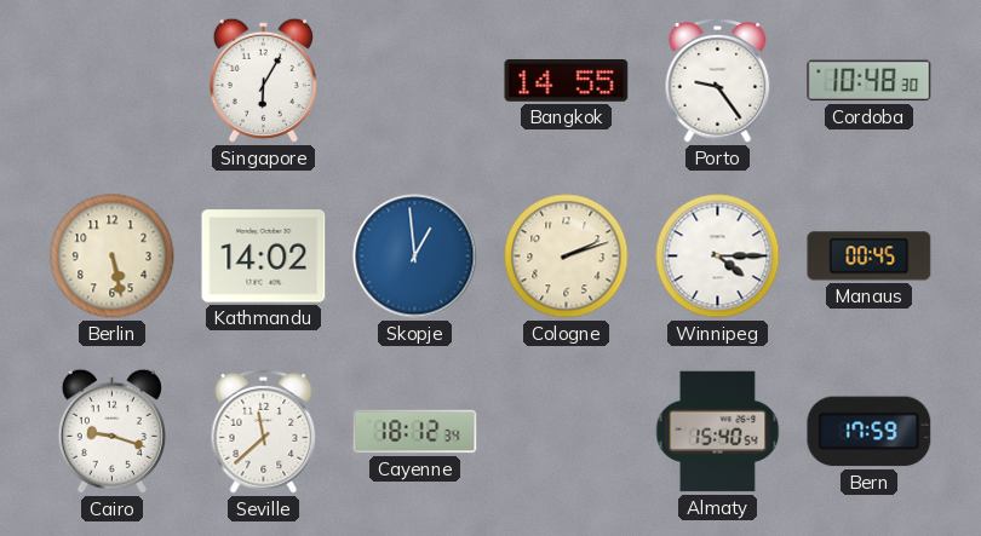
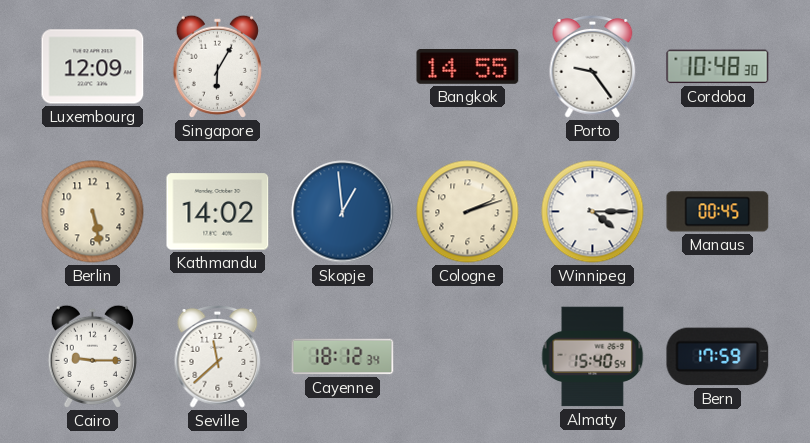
Luxembourg: none -> 12:09 (93, 67)
Cairo: 9:18 -> 9:15 (92, 356)
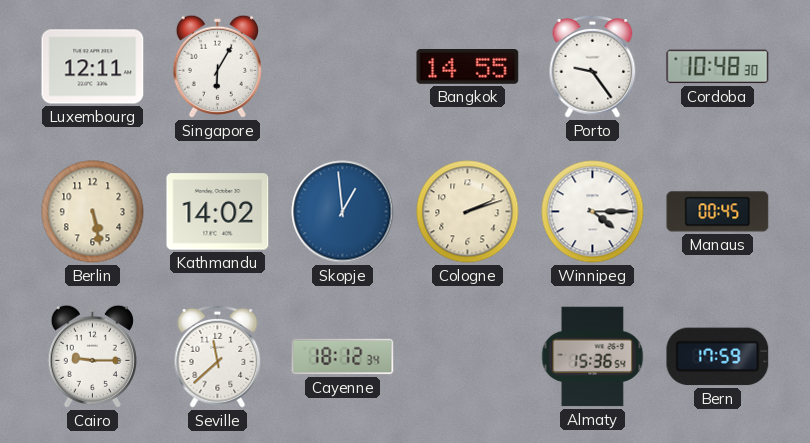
Luxembourg: 12:09 -> 12:11 (93, 67)
Almaty: 15:40 -> 15:36 (593, 357)
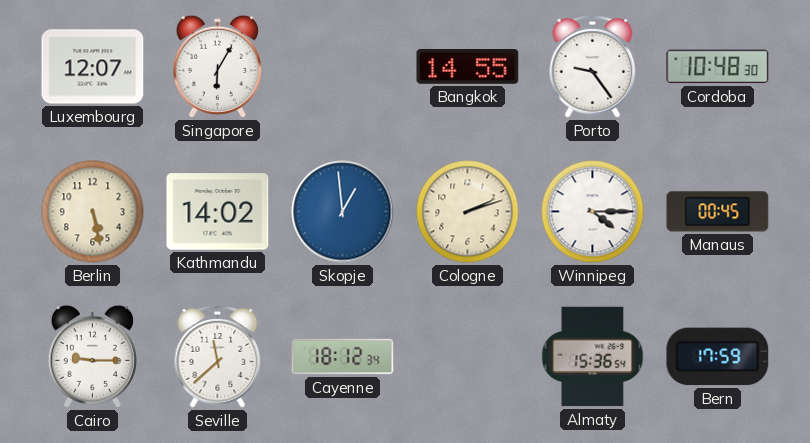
Luxembourg: 12:11 -> 12:07 (93, 67)
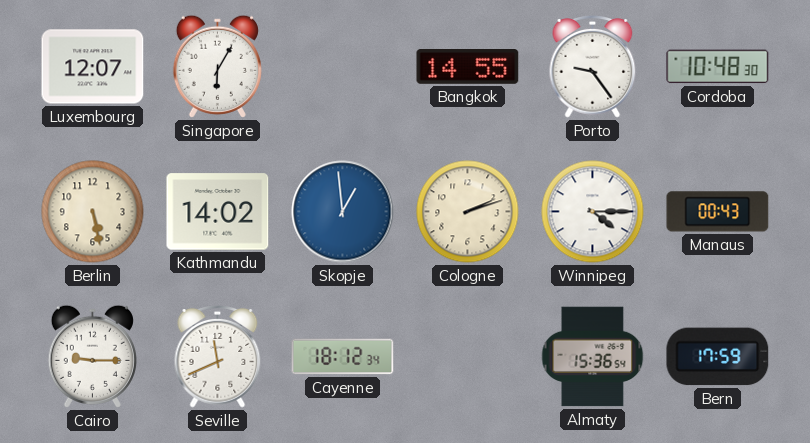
Manaus: 00:45 -> 00:43 (718, 212)
Seville: 11:38 -> 11:41 (218, 357)
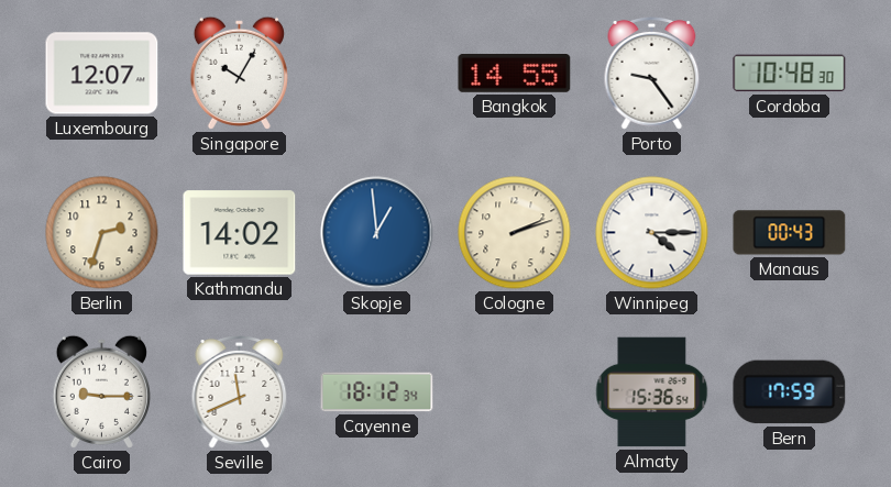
Singapore: 6:05 -> 10:05 (239, 73)
Berlin: 5:28 -> 2:33 (102, 233)
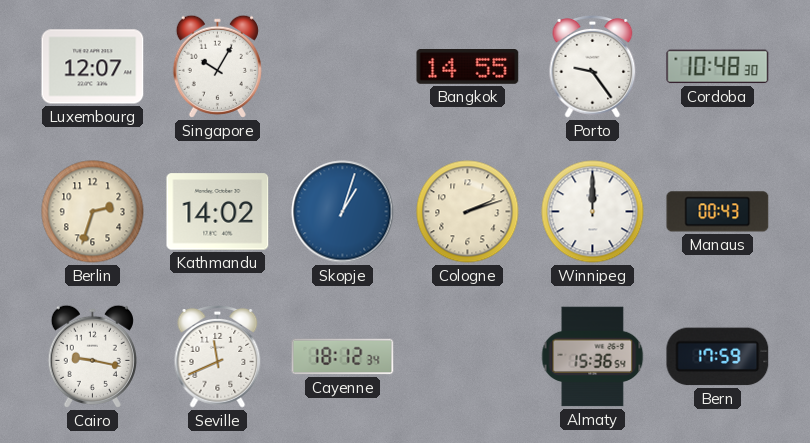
Skopje: 12:59 -> 1:03 (343, 212)
Winnipeg: 4:15 -> 12:00 (593, 212)
Cairo: 9:15 -> 9:17 (92, 356)
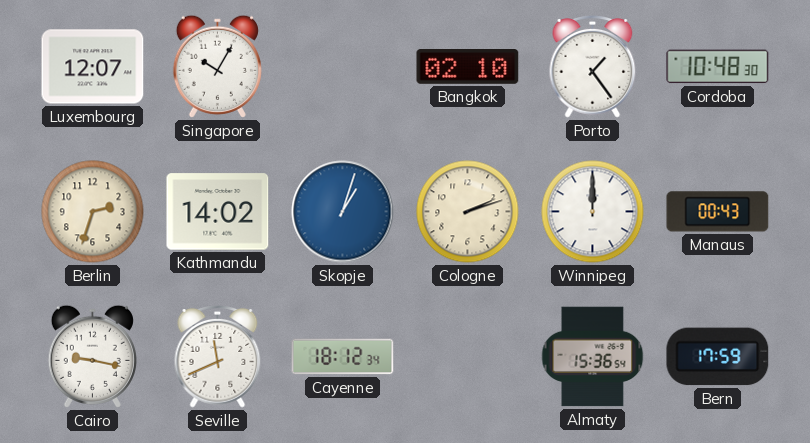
Bangkok: 14:55 -> 02:10 (468, 67)
Porto: 9:24 -> 1:24 (593, 67)
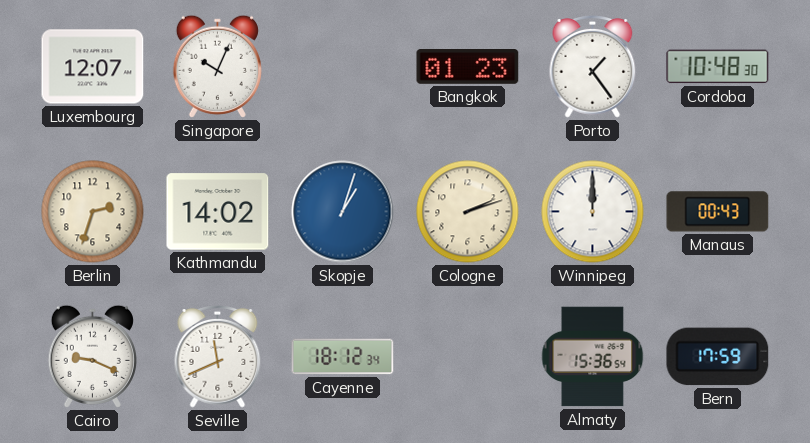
Singapore: 10:05 -> 10:04 (217, 66)
Bangkok: 02:10 -> 01:23 (468, 67)
Cairo: 9:17 -> 9:19 (92, 356)
